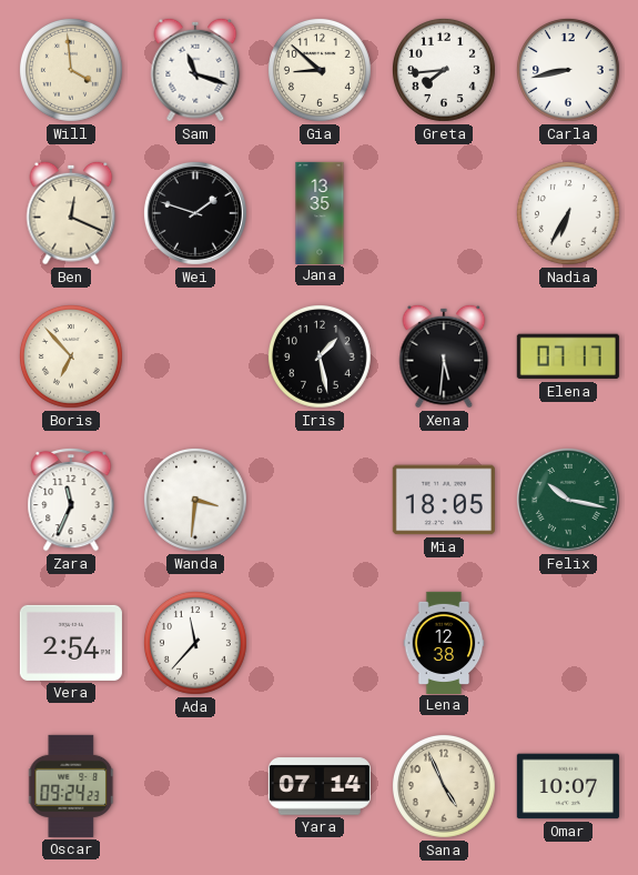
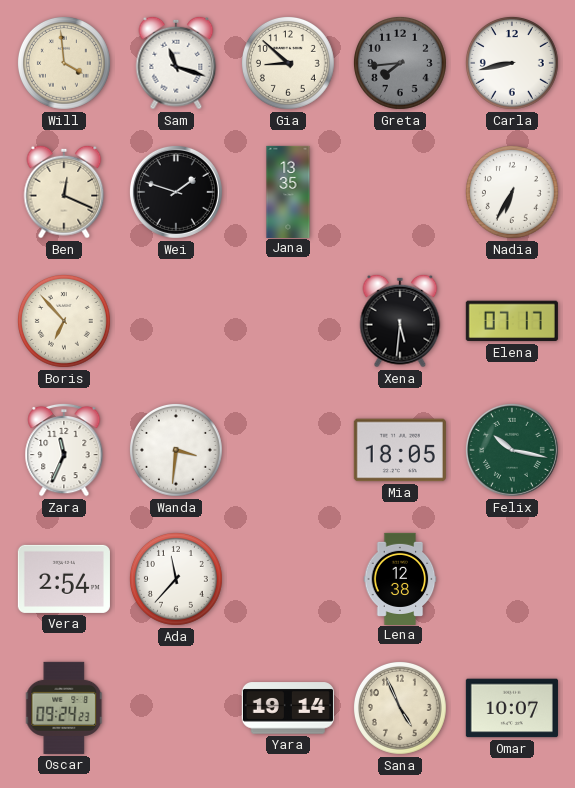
Greta dial: white -> grey (400, 63)
Iris: 1:28 -> none (320, 356)
Yara: 07:14 -> 19:14 (288, 708)
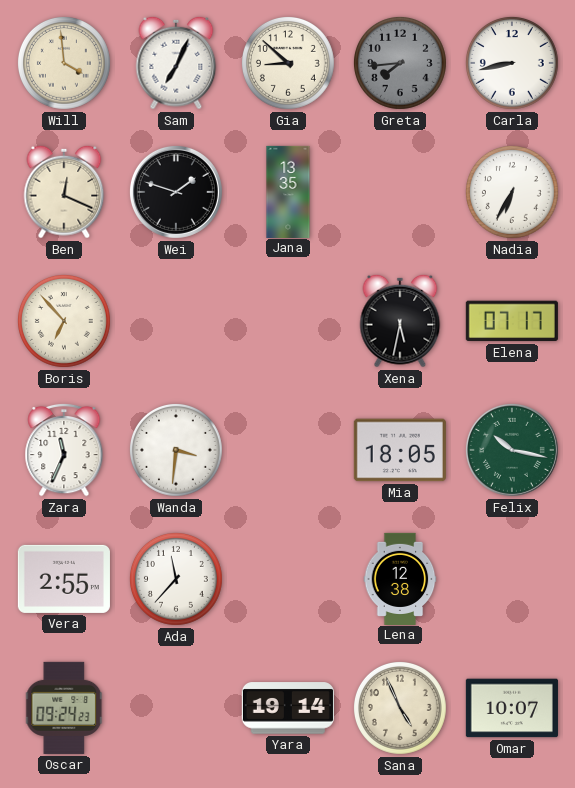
Sam: 11:18 -> 7:04 (176, 63)
Xena: 5:31 -> 5:32 (400, 321)
Vera: 2:54 -> 2:55 (64, 579)
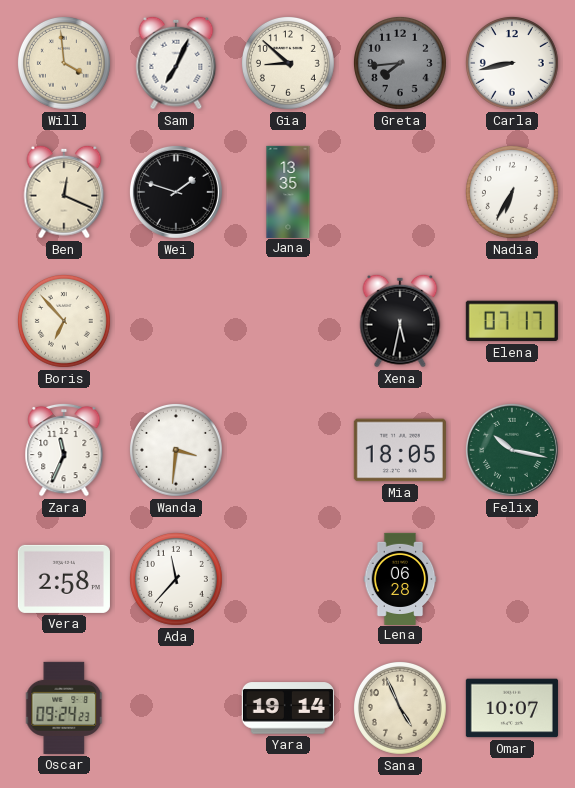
Vera: 2:55 -> 2:58 (64, 579)
Lena: 12:38 -> 06:28 (400, 578)
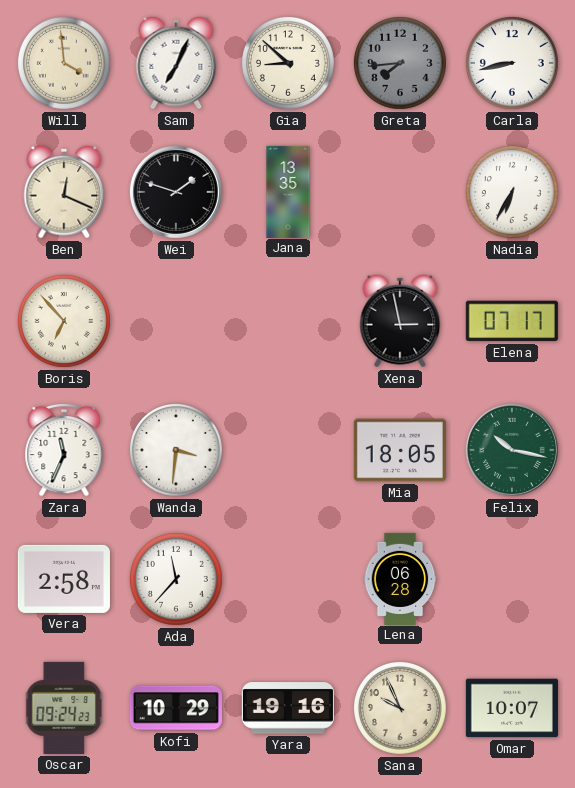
Xena: 5:32 -> 2:58 (400, 321)
Kofi: none -> 10:29 (176, 708)
Yara: 19:14 -> 19:16 (288, 708)
Sana: 4:56 -> 9:56 (400, 708)
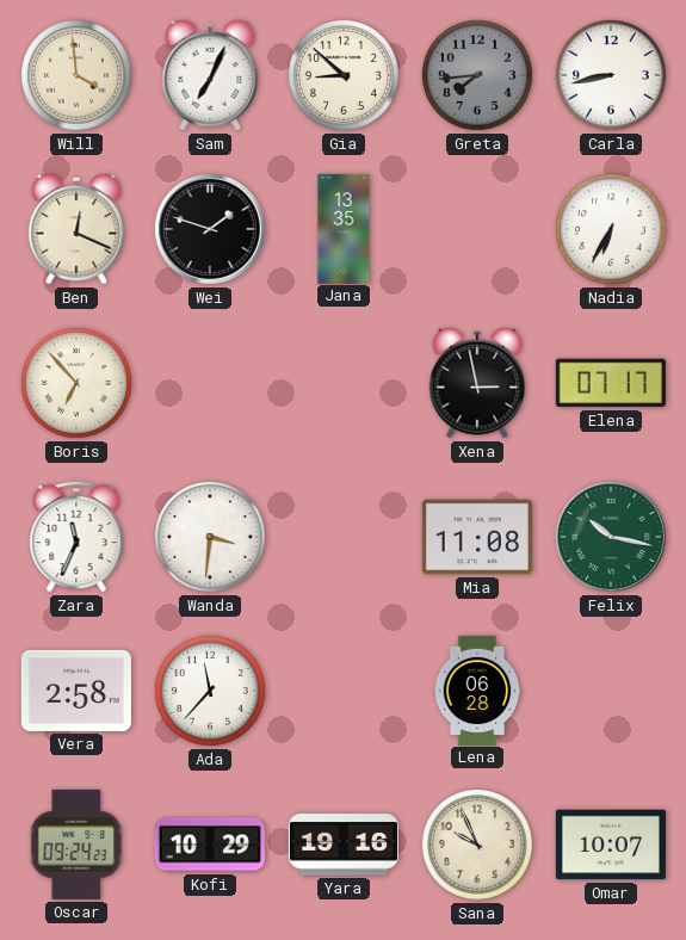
Mia: 18:05 -> 11:08 (477, 537)
